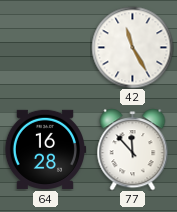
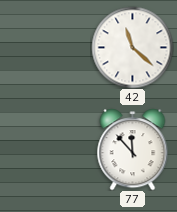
42: 11:25 -> 11:22 (132, 47)
64: 16:28 -> none (45, 149)
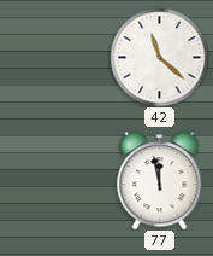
77: 11:53 -> 11:58 (160, 180)
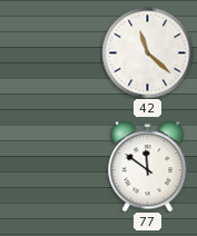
77: 11:58 -> 11:51 (148, 166)
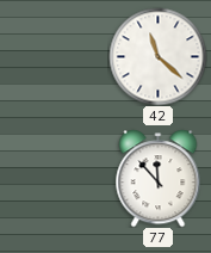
77: 11:51 -> 11:53 (159, 178)
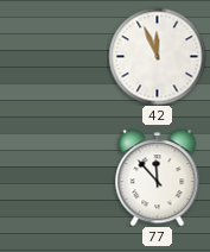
42: 11:22 -> 11:56 (157, 56)
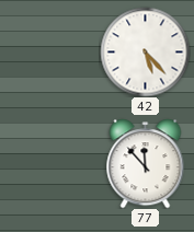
42: 11:56 -> 5:23 (145, 51)
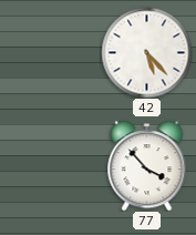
77: 11:53 -> 3:53 (147, 165)
